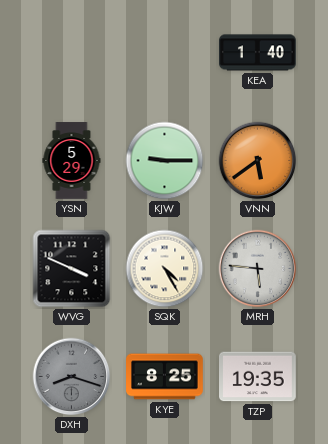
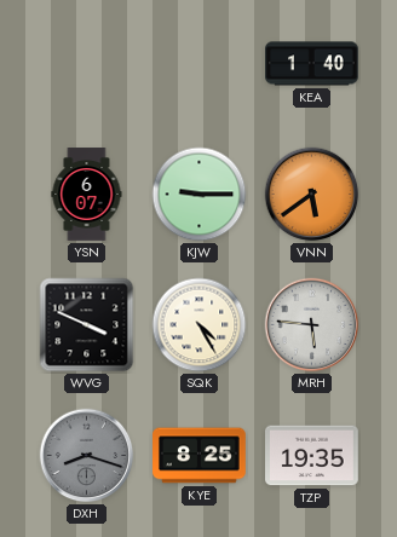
YSN: 5:29 -> 6:07 (87, 195)
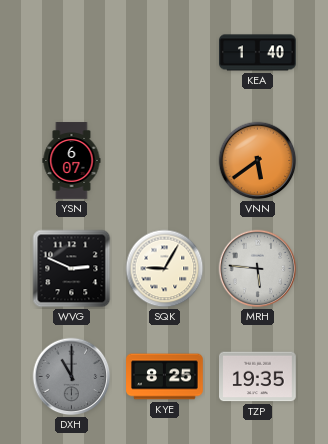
KJW: 9:15 -> none (200, 195)
WVG: 3:49 -> 2:49 (72, 269)
SQK: 4:25 -> 9:05 (165, 269)
DXH: 8:18 -> 11:00 (72, 377)
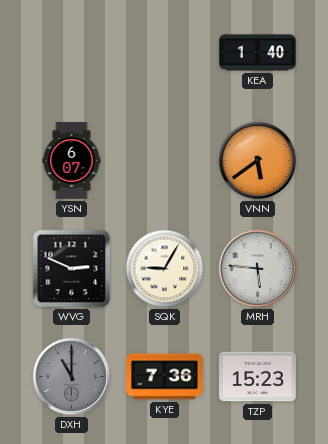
KYE: 8:25 -> 7:36 (165, 377)
TZP: 19:35 -> 15:23 (258, 377)
